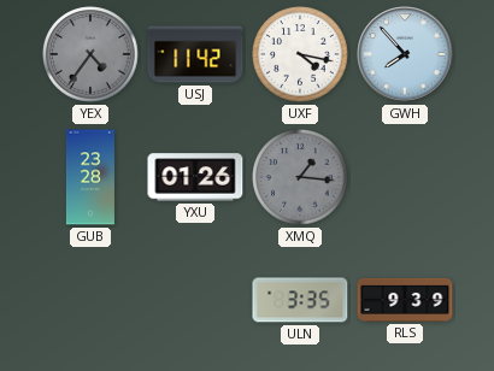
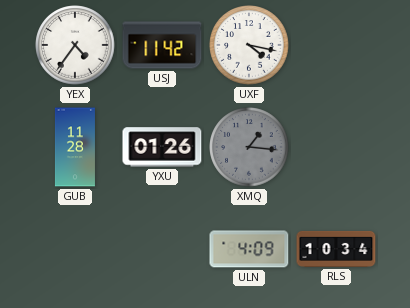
YEX dial: grey -> white (75, 45)
GWH: 7:53 -> none (405, 54)
GUB: 23:28 -> 11:28 (75, 147)
ULN: 3:35 -> 4:09 (249, 249)
RLS: 9:39 -> 10:34 (336, 249)
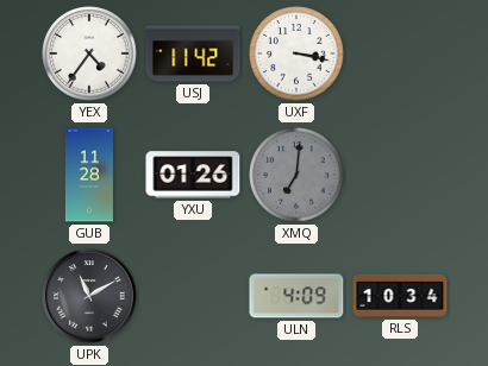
UXF: 4:17 -> 3:17 (296, 53)
XMQ: 1:16 -> 7:01 (296, 175)
UPK: none -> 11:10 (89, 296)
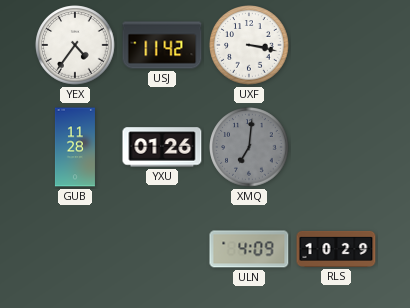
UPK: 11:10 -> none (89, 296)
RLS: 10:34 -> 10:29 (336, 249)
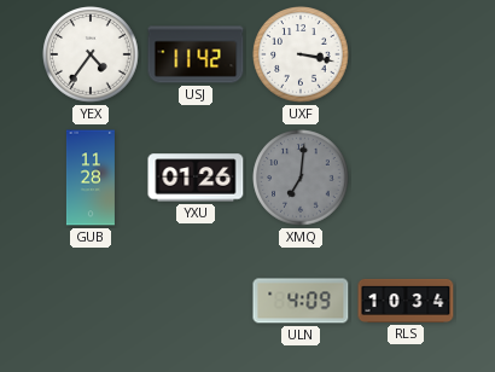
RLS: 10:29 -> 10:34 (406, 301)
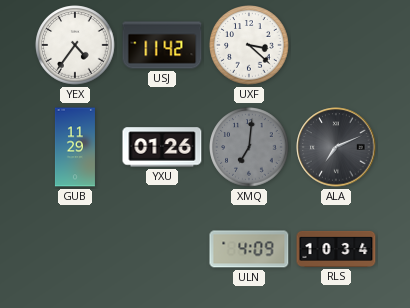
UXF: 3:17 -> 3:22 (249, 45)
GUB: 11:28 -> 11:29 (75, 147)
ALA: none -> 7:11 (336, 147)
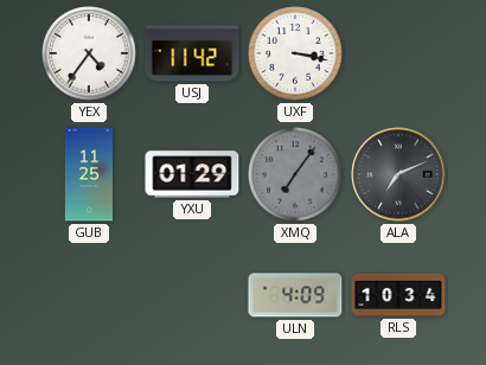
UXF: 3:22 -> 3:17 (295, 53)
GUB: 11:29 -> 11:25 (89, 174)
YXU: 01:26 -> 01:29 (192, 174)
XMQ: 7:01 -> 7:06 (295, 174)
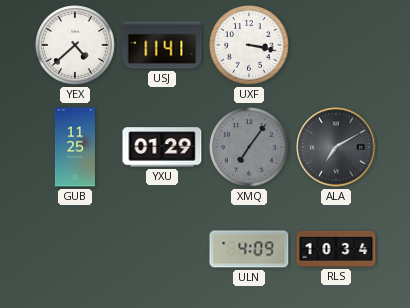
YEX: 4:36 -> 4:38 (75, 45)
USJ: 11:42 -> 11:41 (162, 45)
ALA: 7:11 -> 7:10 (336, 147)
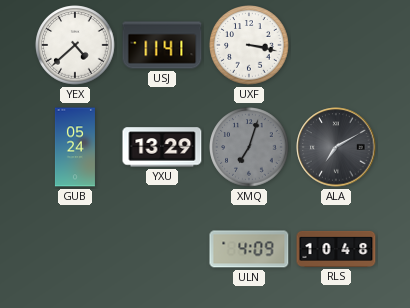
GUB: 11:25 -> 05:24 (75, 147)
YXU: 01:29 -> 13:29 (162, 147)
XMQ: 7:06 -> 7:03 (249, 147)
RLS: 10:34 -> 10:48 (336, 249)
